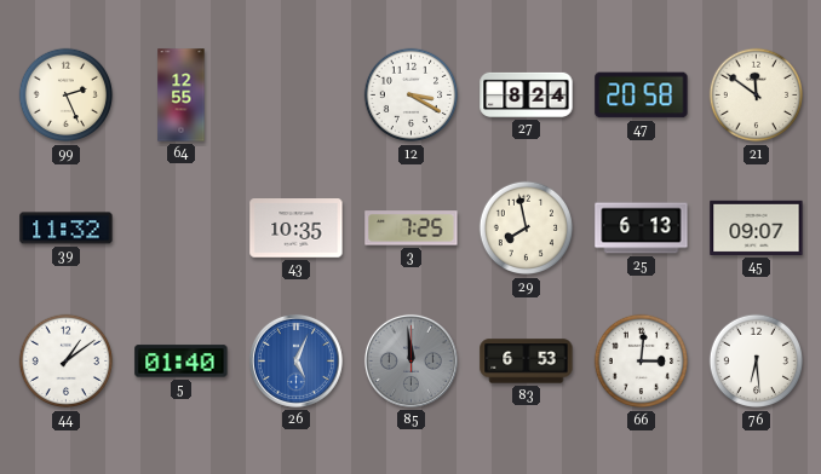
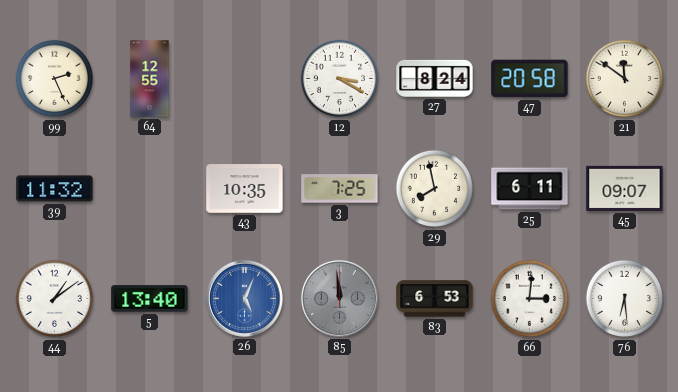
25: 6:13 -> 6:11 (530, 189)
5: 01:40 -> 13:40 (150, 299)
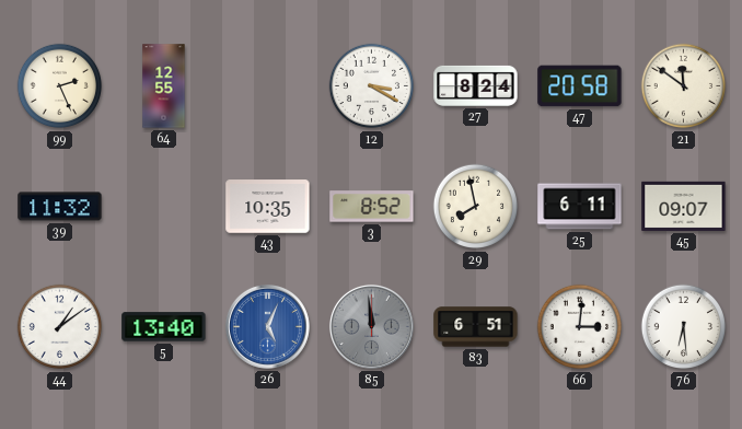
3: 7:25 -> 8:52 (372, 207)
83: 6:53 -> 6:51 (476, 327)
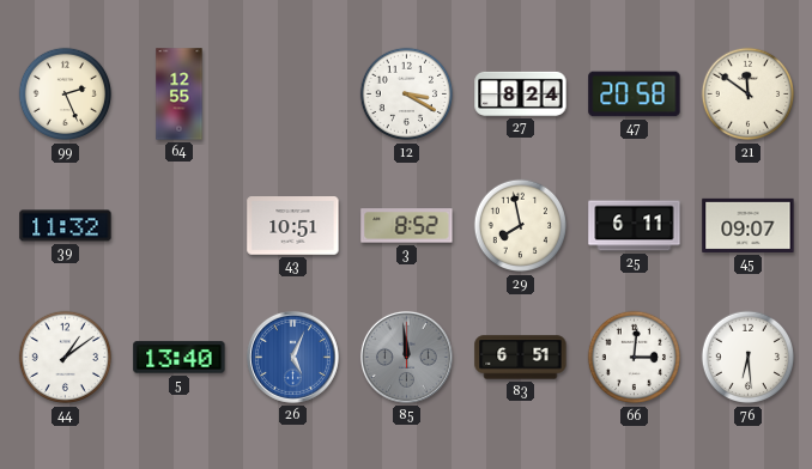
43: 10:35 -> 10:51 (293, 226)
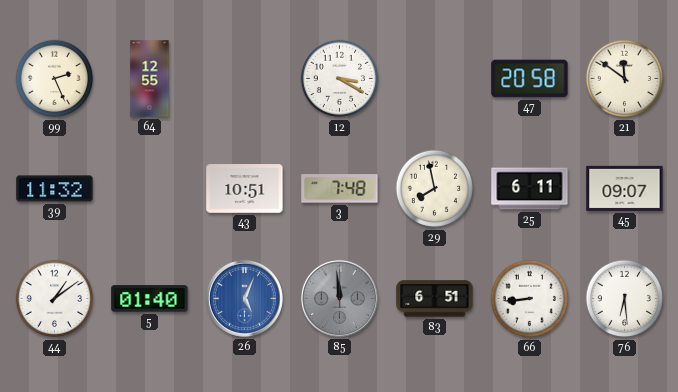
27: 8:24 -> none (521, 93)
3: 8:52 -> 7:48 (340, 189)
5: 13:40 -> 01:40 (150, 299)
66: 3:01 -> 8:44 (530, 299)
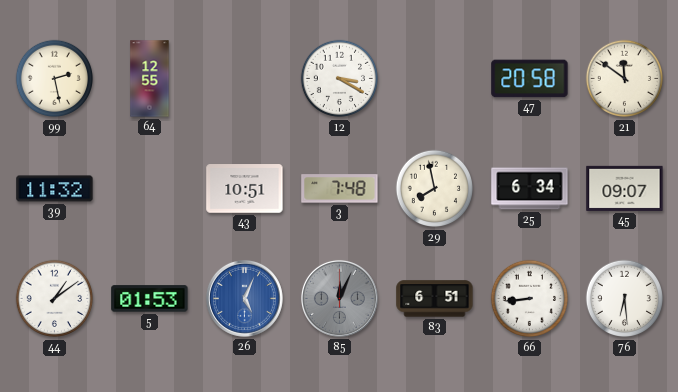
99: 2:26 -> 2:28 (55, 79)
25: 6:11 -> 6:34 (530, 189)
5: 01:40 -> 01:53 (150, 299)
85: 11:59 -> 12:04 (339, 298)
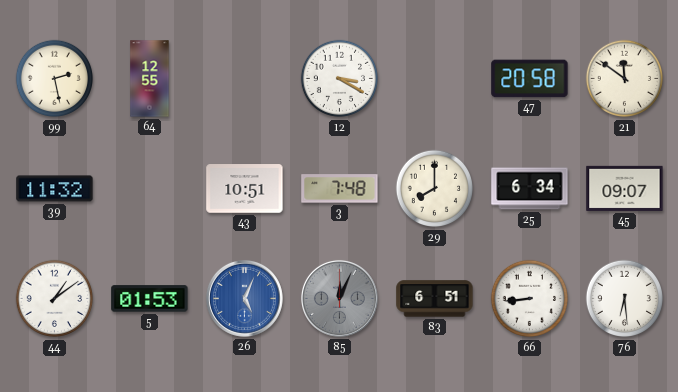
29: 7:58 -> 8:00 (435, 189)
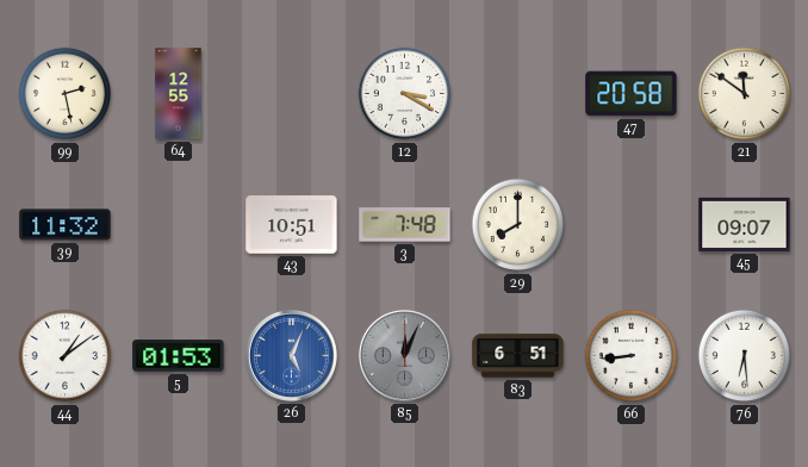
25: 6:34 -> none (530, 189)
